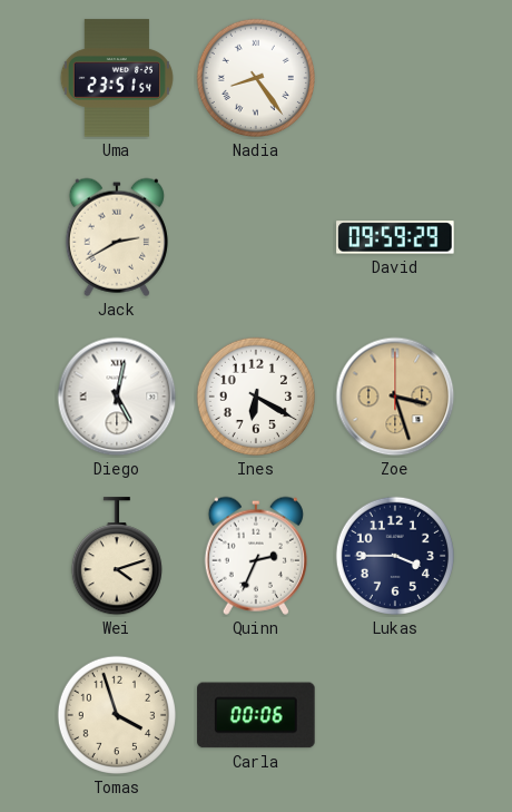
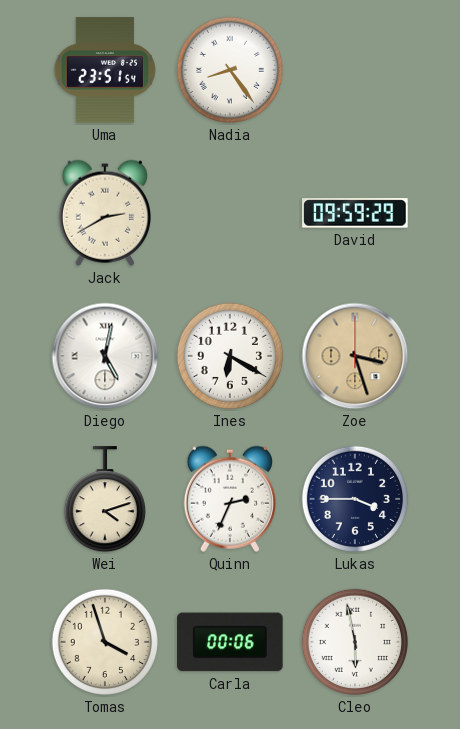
Cleo: none -> 5:58 (355, 642)
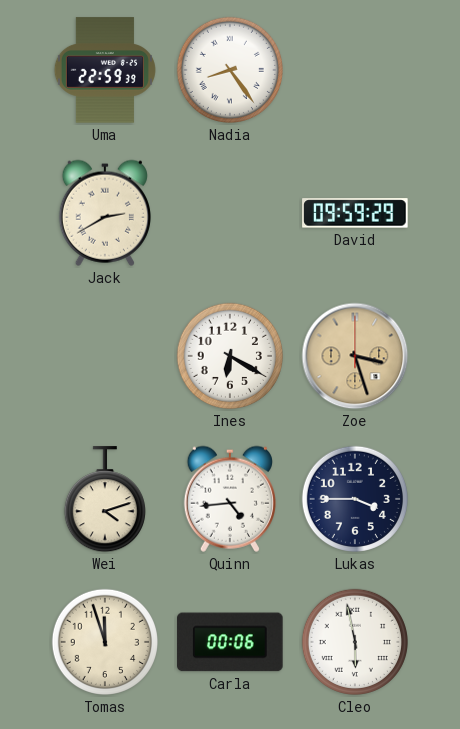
Uma: 23:51 -> 22:59 (105, 70)
Diego: 5:02 -> none (105, 356)
Quinn: 2:34 -> 4:44 (230, 499)
Tomas: 3:57 -> 11:57 (105, 642)
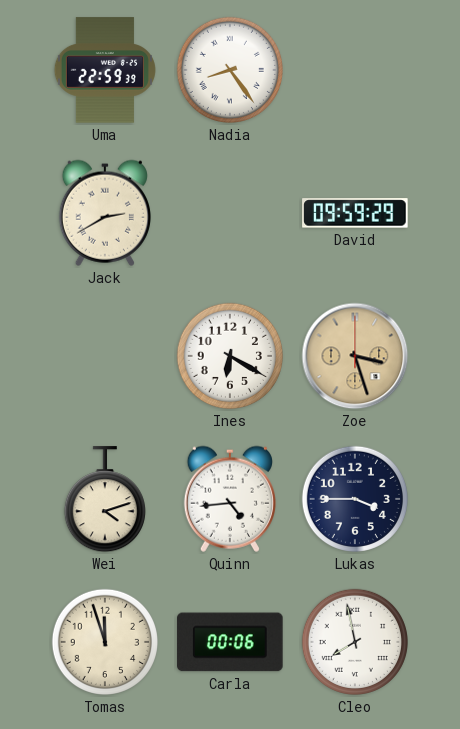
Cleo: 5:58 -> 7:58 (355, 642)
